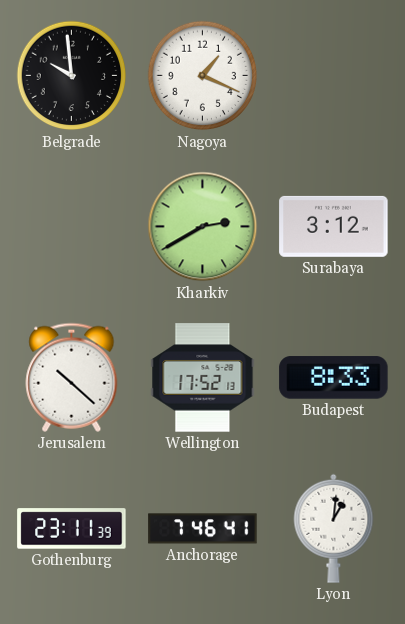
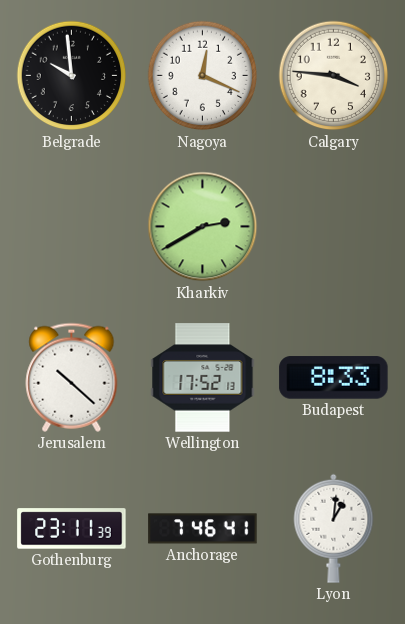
Nagoya: 1:19 -> 12:19 (203, 76)
Calgary: none -> 3:46 (334, 76)
Surabaya: 3:12 -> none (334, 226)
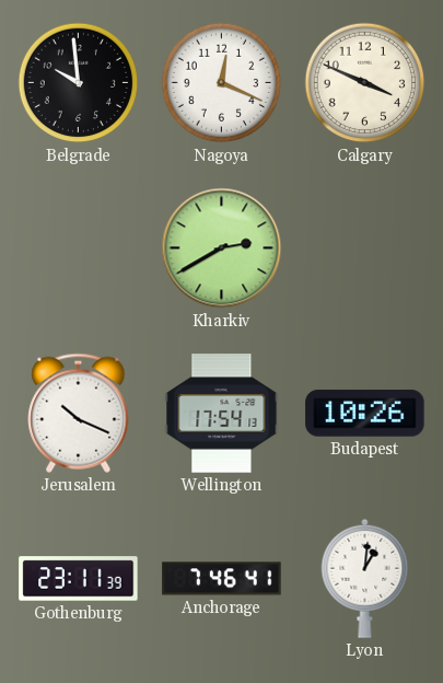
Calgary: 3:46 -> 3:49 (365, 83)
Jerusalem: 10:22 -> 10:19 (79, 413)
Wellington: 17:52 -> 17:54 (222, 414)
Budapest: 8:33 -> 10:26 (365, 414)
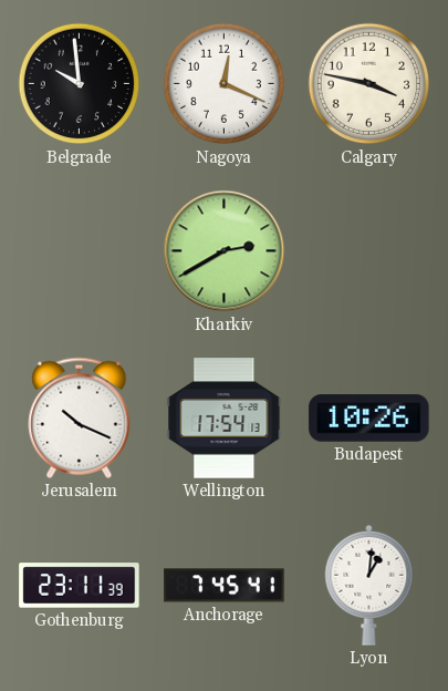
Calgary: 3:49 -> 3:47 (369, 84)
Anchorage: 7:46 -> 7:45 (225, 586)
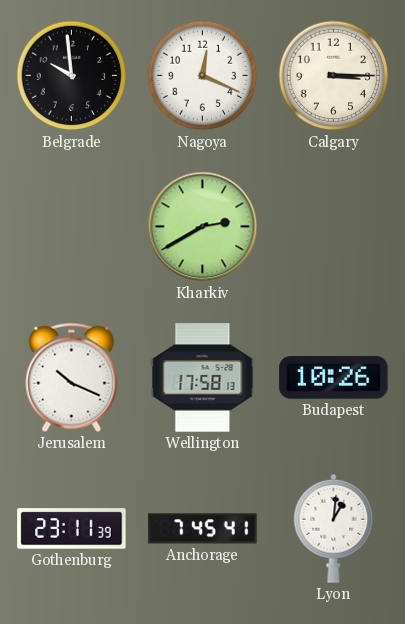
Calgary: 3:47 -> 3:15 (334, 76)
Wellington: 17:54 -> 17:58 (203, 378)
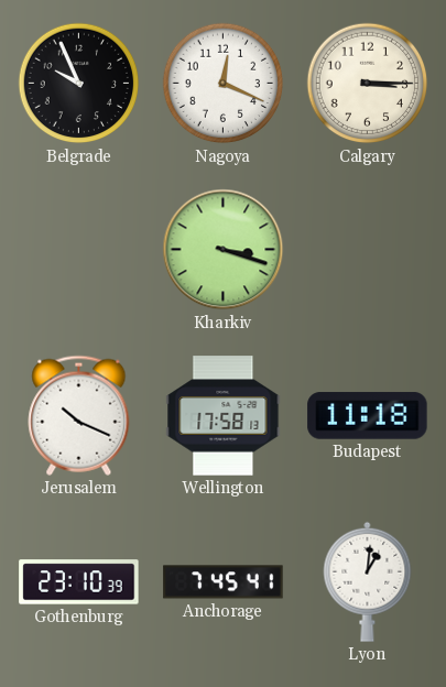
Belgrade: 9:59 -> 9:56 (79, 84)
Kharkiv: 2:40 -> 3:18 (224, 250)
Budapest: 10:26 -> 11:18 (368, 416)
Gothenburg: 23:11 -> 23:10 (79, 582)
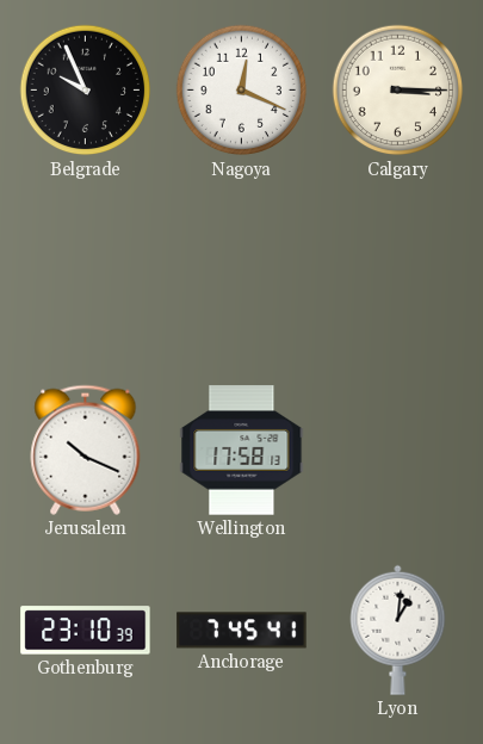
Kharkiv: 3:18 -> none (224, 250)
Budapest: 11:18 -> none (368, 416)
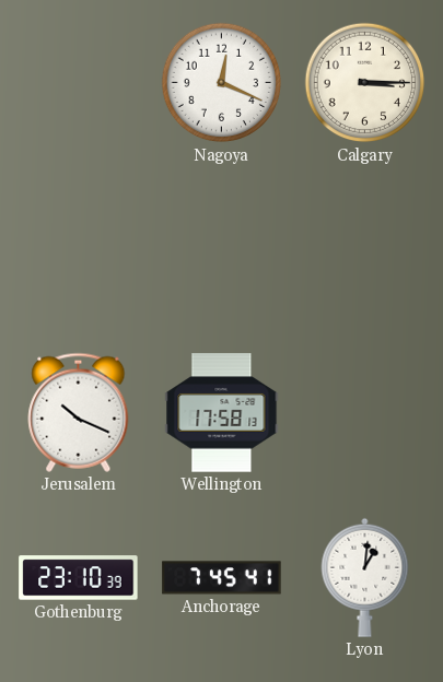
Belgrade: 9:56 -> none (86, 91)
